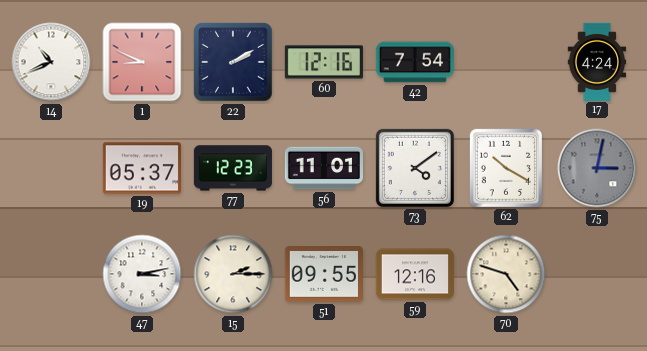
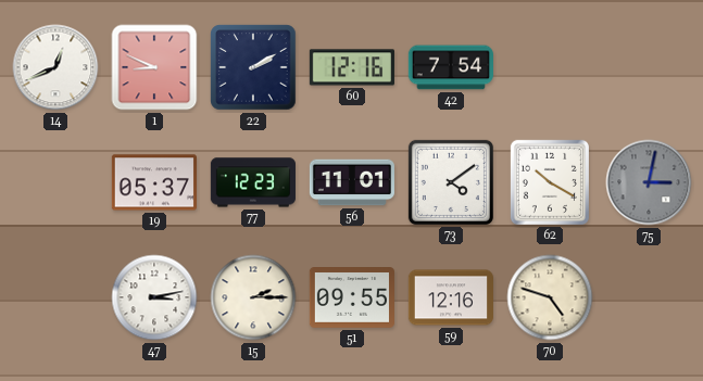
14: 10:41 -> 12:41 (55, 67)
17: 4:24 -> none (597, 61)
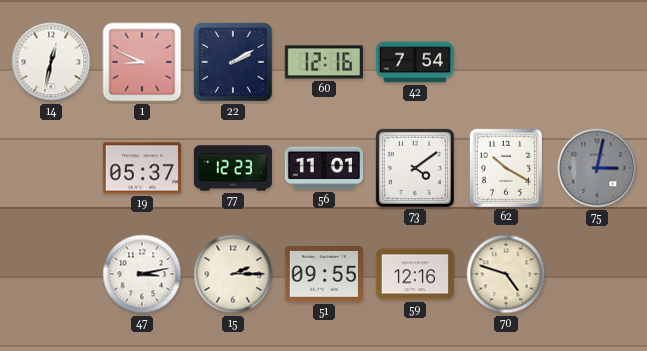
14: 12:41 -> 12:32 (51, 62)
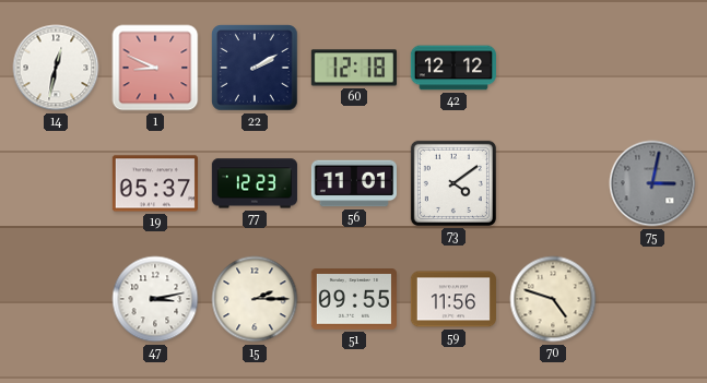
60: 12:16 -> 12:18 (354, 68)
42: 7:54 -> 12:12 (453, 68)
62: 10:20 -> none (506, 168)
59: 12:16 -> 11:56 (453, 299)
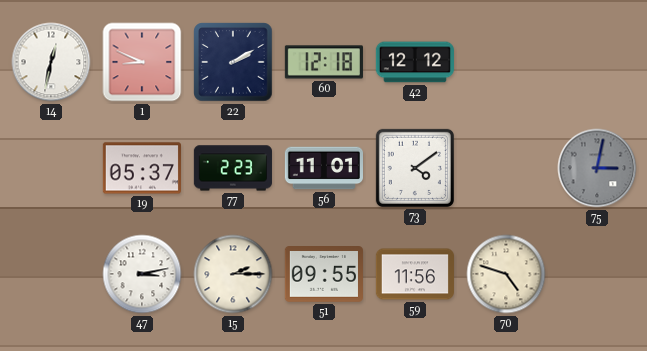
77: 12:23 -> 2:23 (233, 168)
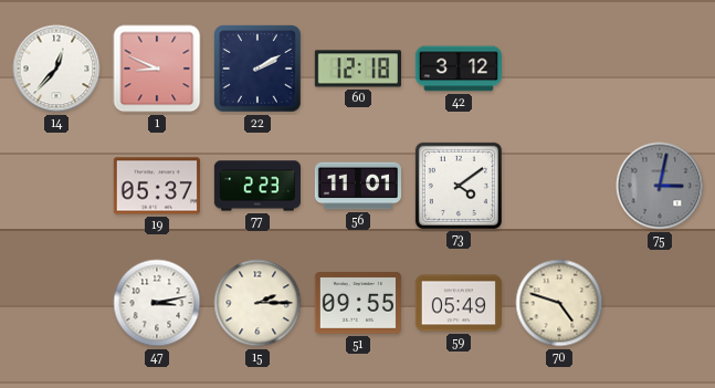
14: 12:32 -> 12:37 (56, 69)
42: 12:12 -> 3:12 (459, 69)
59: 11:56 -> 05:49 (459, 303)
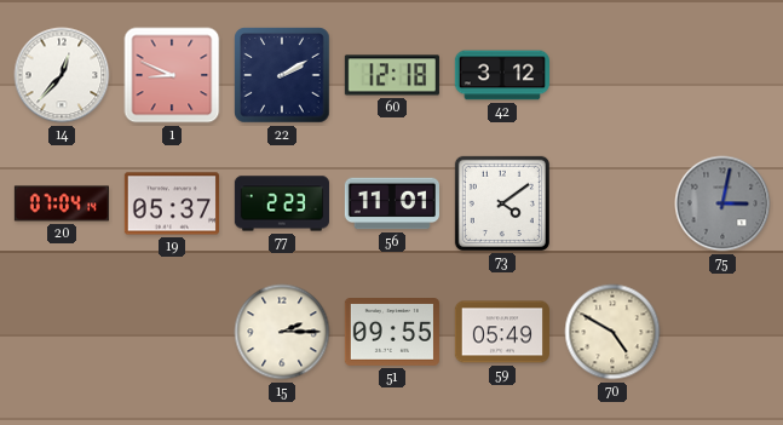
20: none -> 07:04 (61, 203)
47: 3:13 -> none (157, 303)
70: 4:48 -> 4:50 (612, 332)
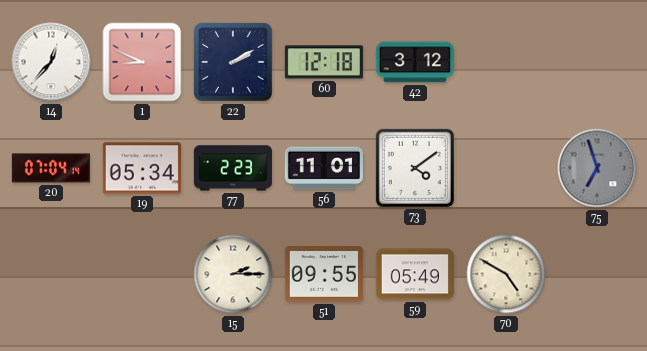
19: 05:37 -> 05:34 (142, 168)
75: 3:02 -> 6:57 (597, 168)
